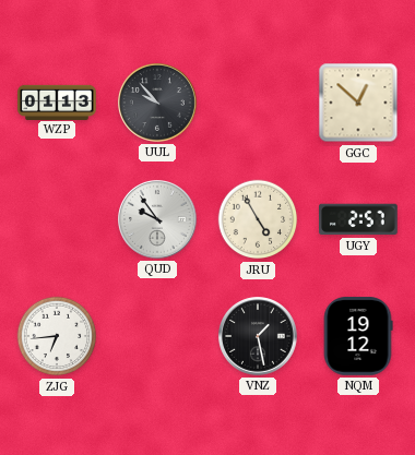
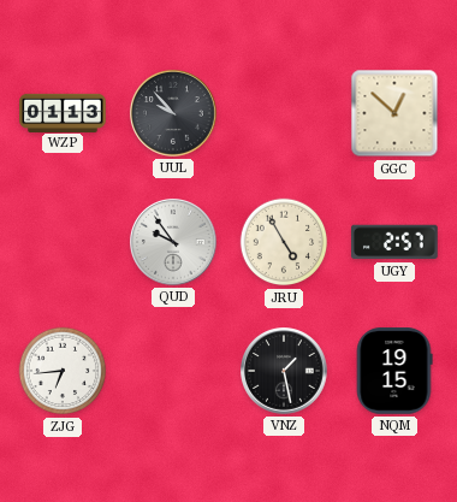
NQM: 19:12 -> 19:15 (394, 371)
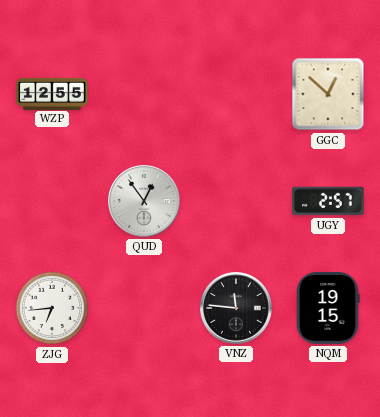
WZP: 01:13 -> 12:55 (52, 93)
UUL: 9:53 -> none (174, 114)
QUD: 9:54 -> 12:54 (145, 202)
JRU: 4:55 -> none (284, 242)
VNZ: 1:28 -> 11:46 (237, 309)
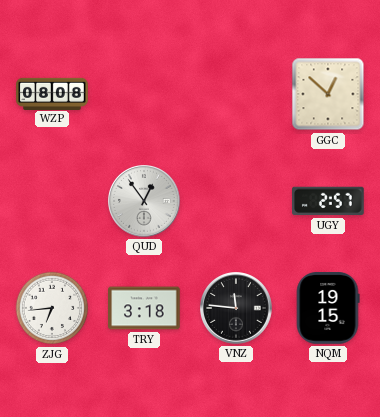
WZP: 12:55 -> 08:08 (52, 93)
TRY: none -> 3:18 (144, 308)
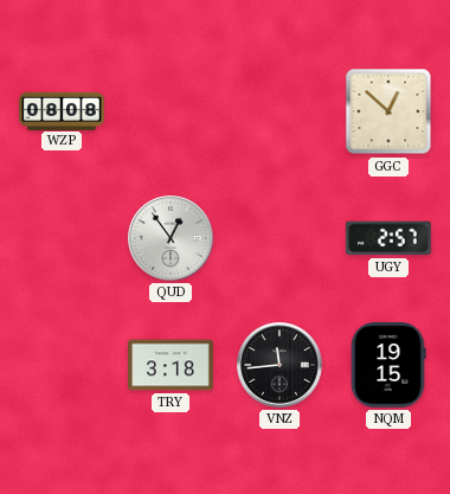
ZJG: 6:44 -> none (52, 308)
VNZ: 11:46 -> 11:44 (281, 366)
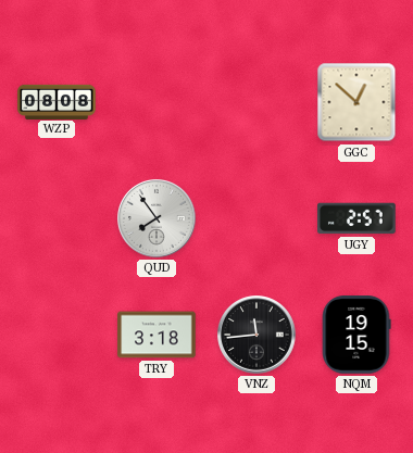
QUD: 12:54 -> 7:54 (158, 219)
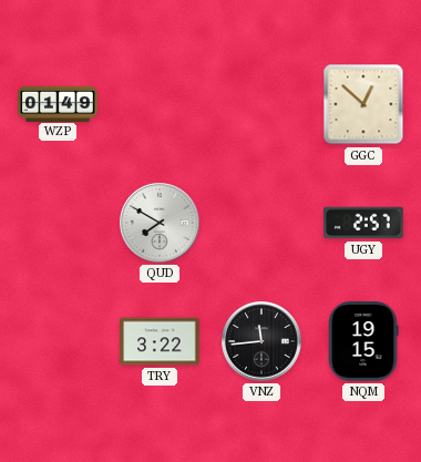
WZP: 08:08 -> 01:49 (58, 103)
QUD: 7:54 -> 7:50 (161, 224)
TRY: 3:18 -> 3:22 (160, 341)
